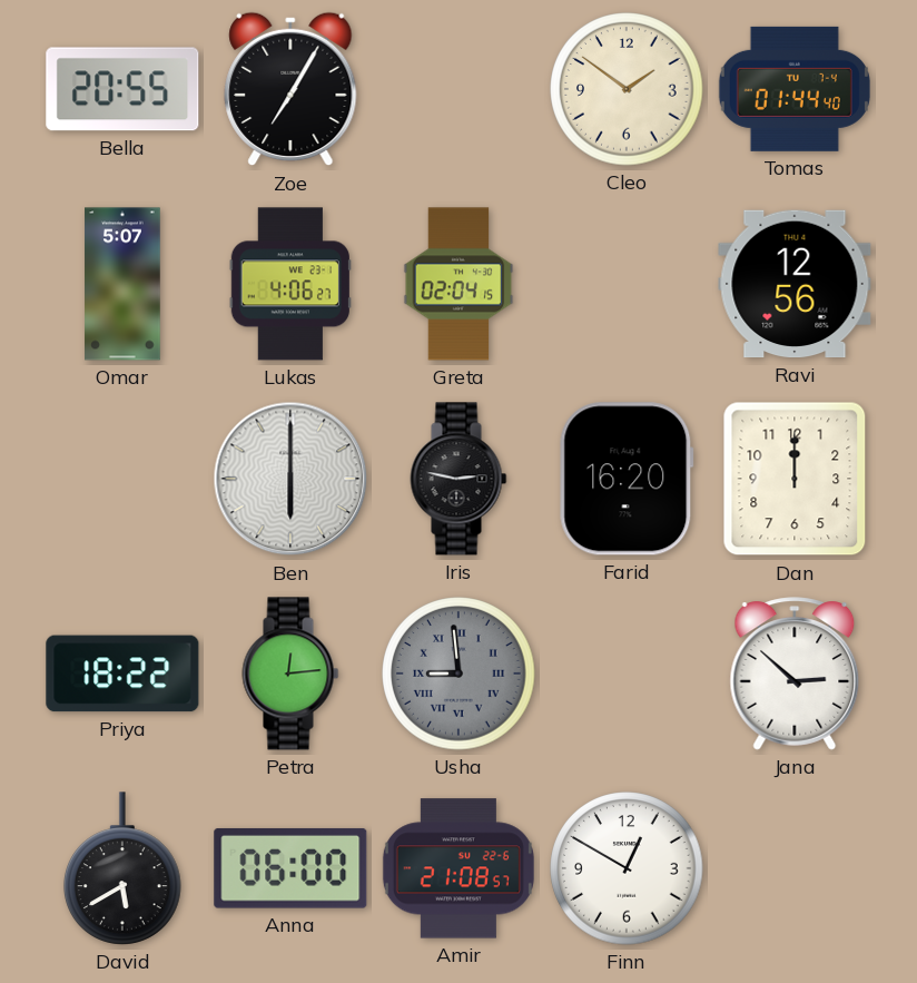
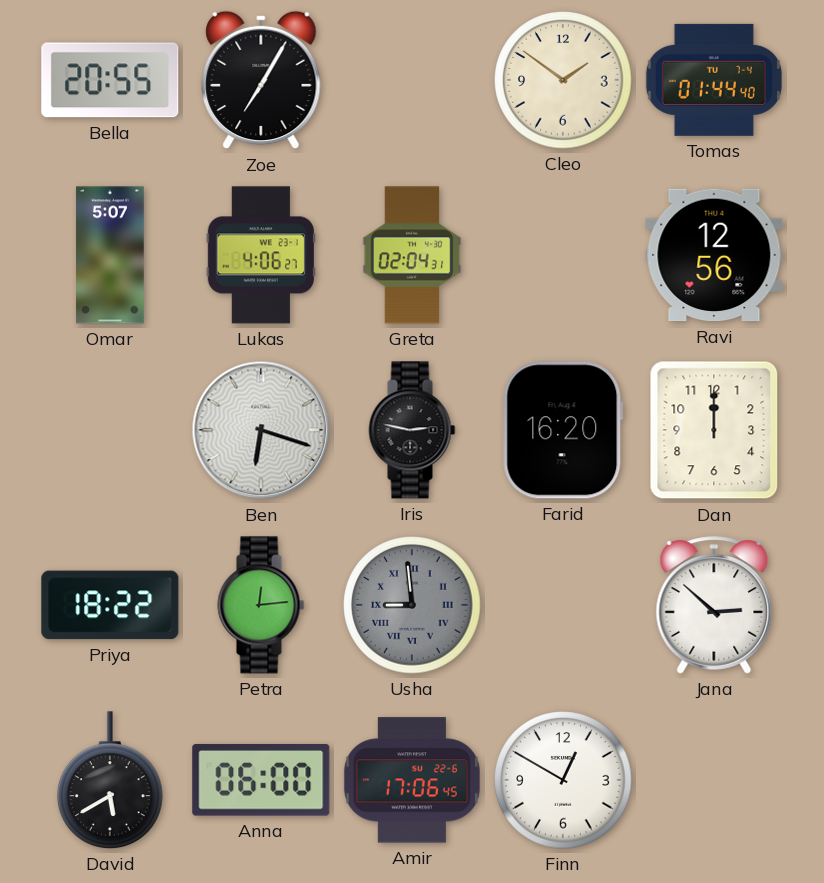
Greta: 02:04:15 -> 02:04:31 (412, 255)
Ben: 6:00 -> 6:18 (261, 430)
Amir: 21:08 -> 17:06 (412, 780)
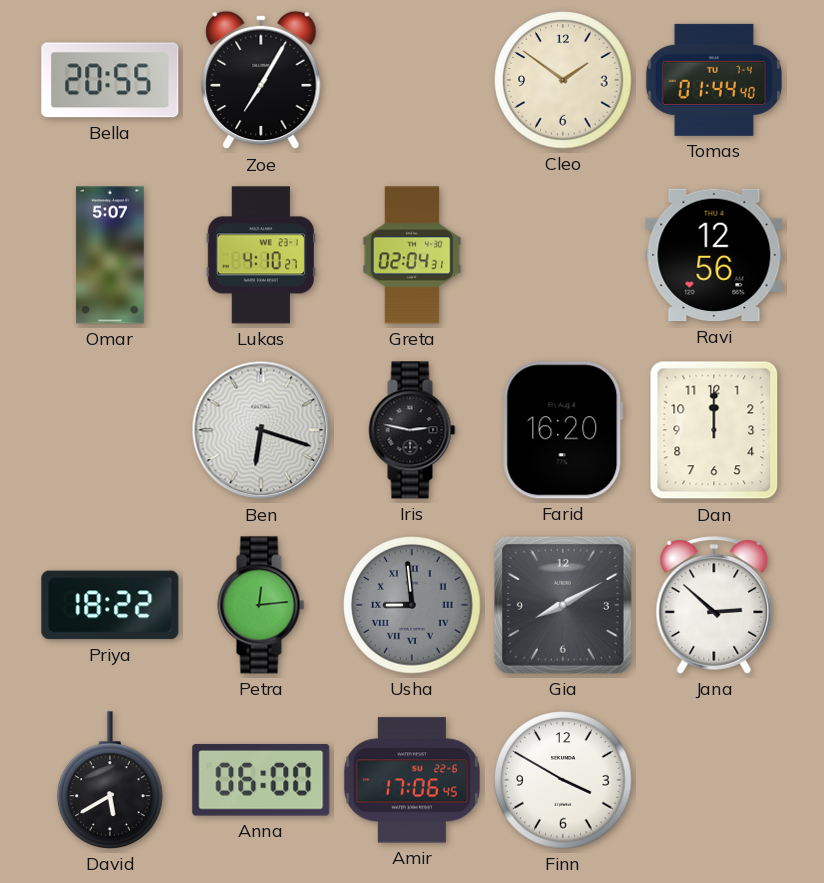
Lukas: 4:06 -> 4:10 (261, 255)
Gia: none -> 8:10 (563, 605)
Finn: 12:50 -> 3:50 (563, 780)
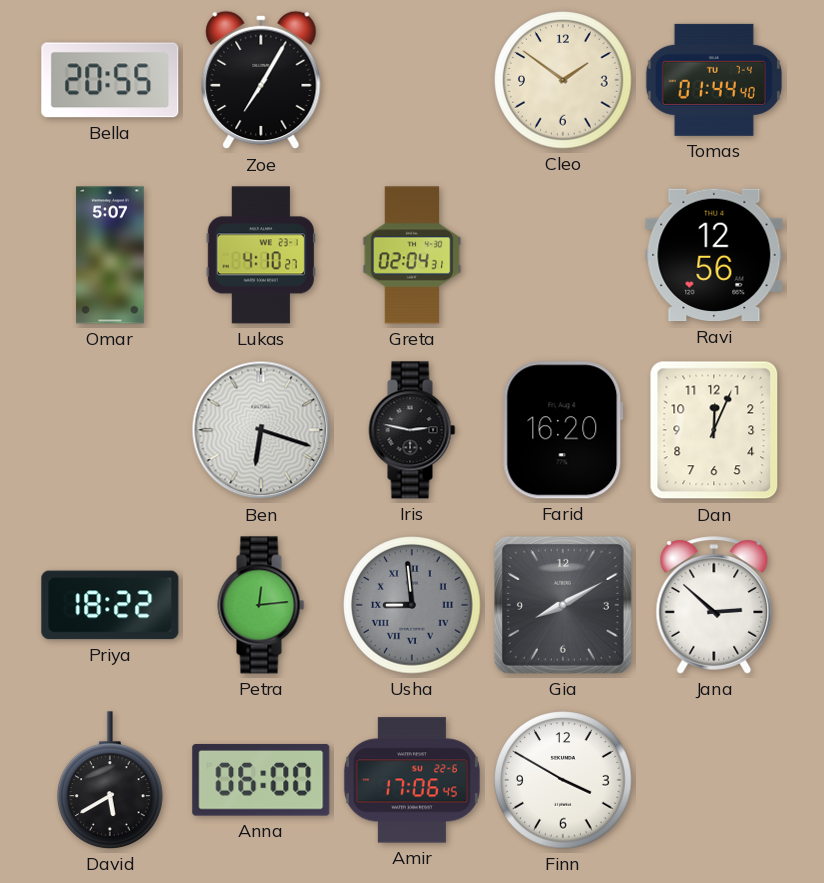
Dan: 12:00 -> 12:04 (714, 430)
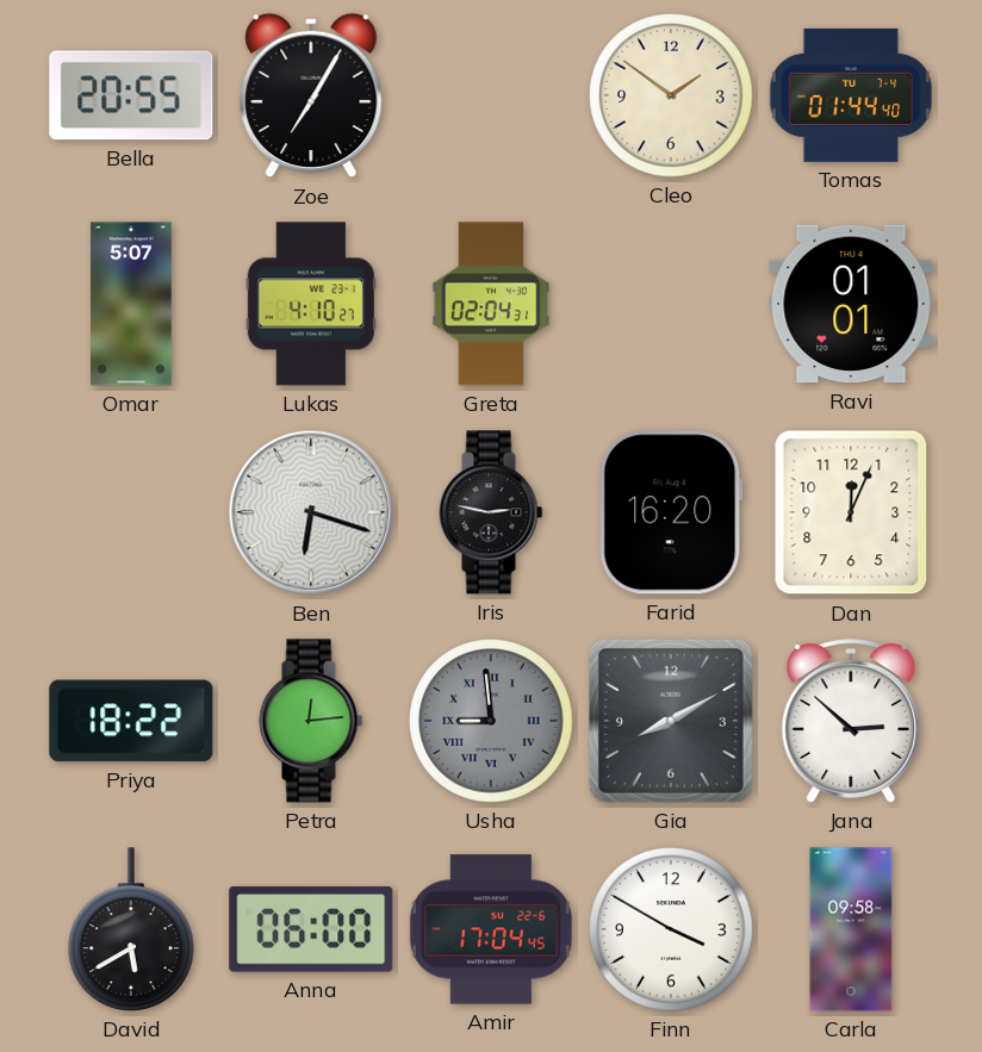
Ravi: 12:56 -> 01:01 (851, 304)
Amir: 17:06 -> 17:04 (491, 929)
Carla: none -> 09:58 (851, 929)
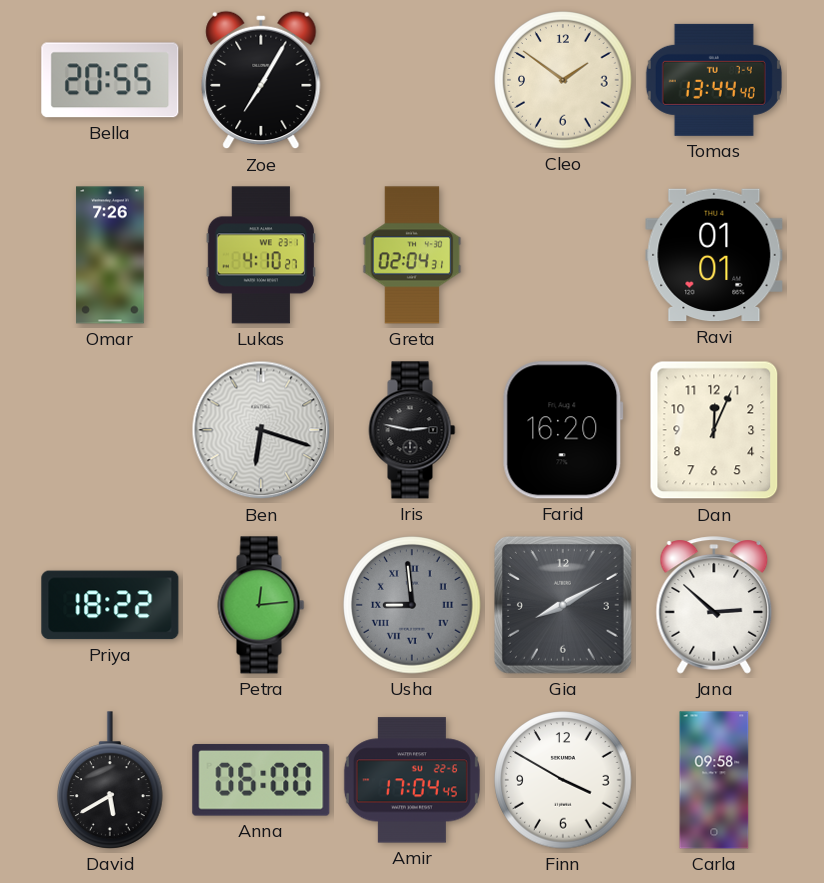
Tomas: 01:44 -> 13:44 (714, 80)
Omar: 5:07 -> 7:26 (110, 255)
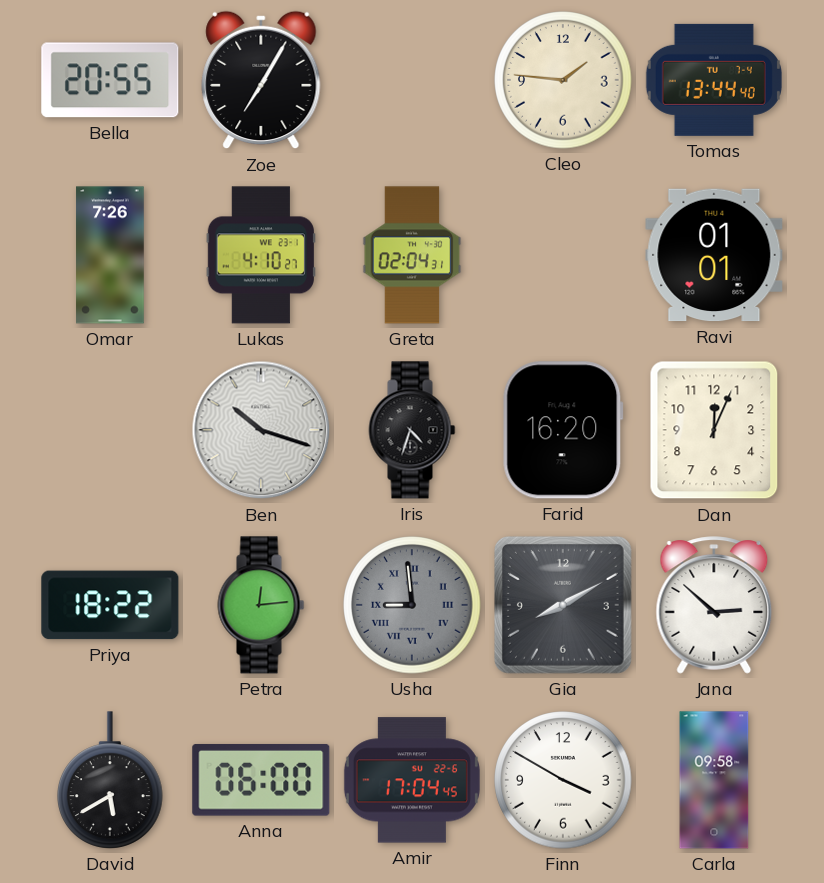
Cleo: 1:51 -> 1:46 (563, 80)
Ben: 6:18 -> 10:18 (261, 430)
Iris: 2:47 -> 4:33 (412, 430)
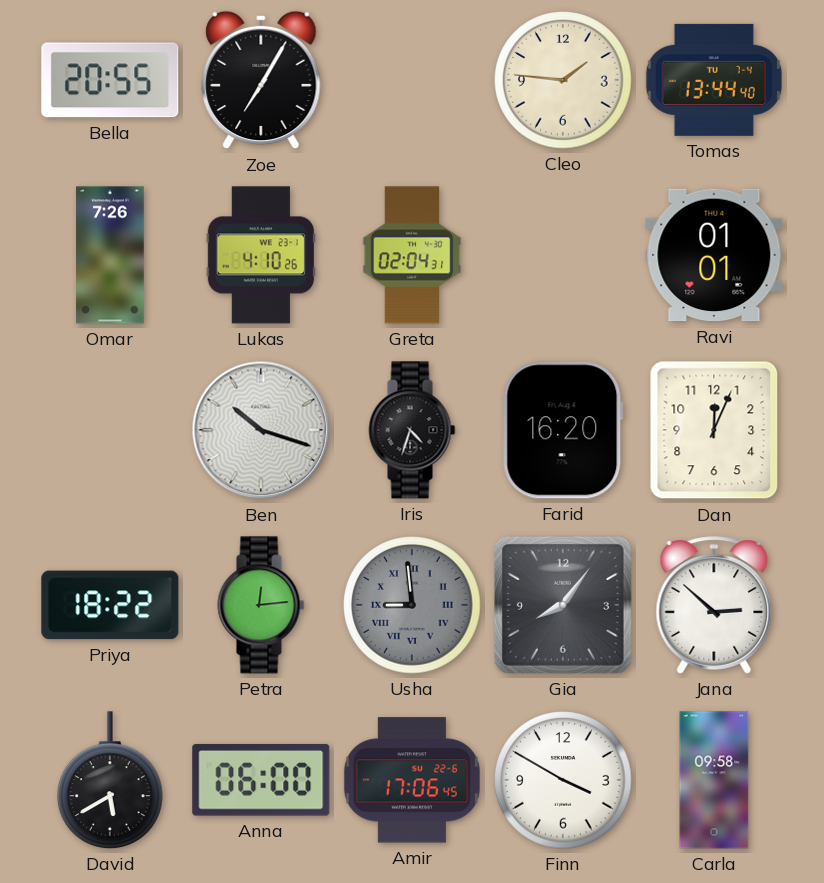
Lukas: 4:10:27 -> 4:10:26 (261, 255)
Gia: 8:10 -> 8:06 (563, 605)
Amir: 17:04 -> 17:06 (412, 780)
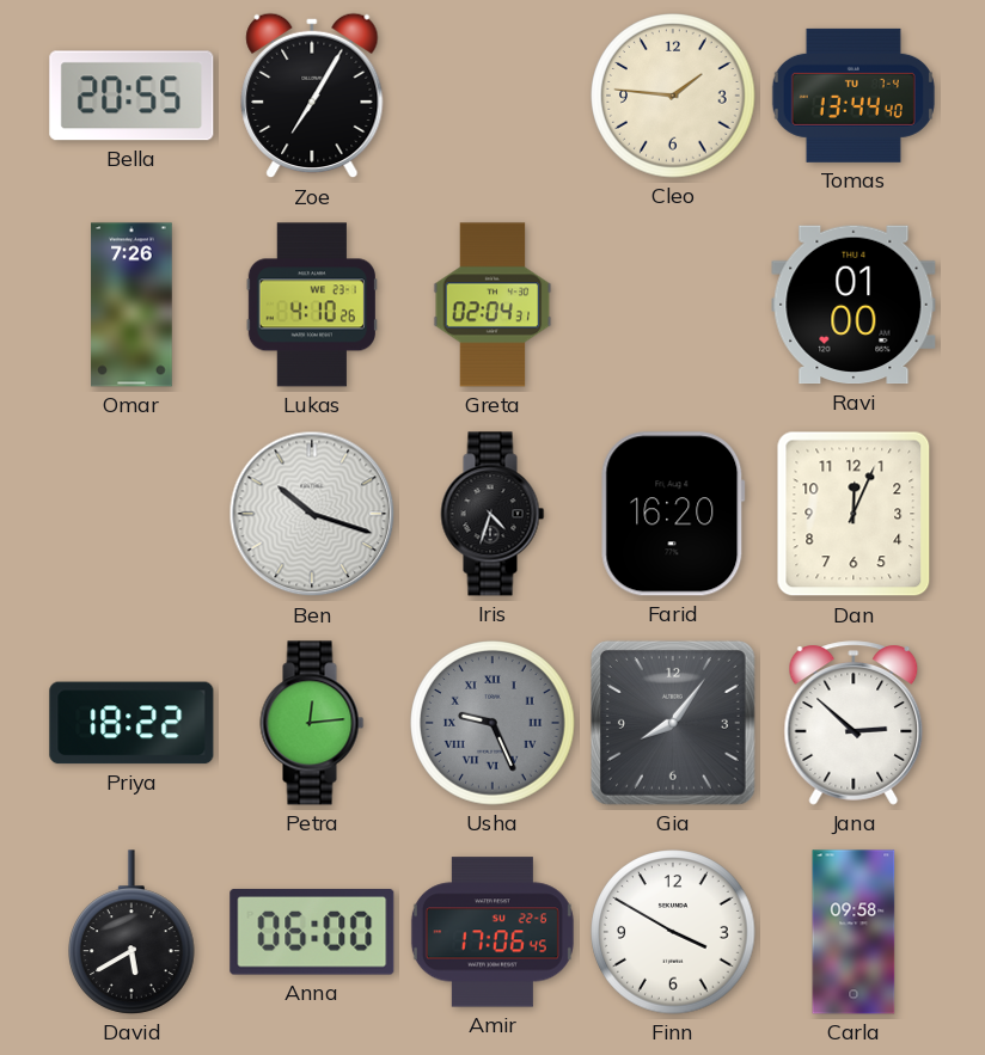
Ravi: 01:01 -> 01:00 (854, 305)
Usha: 8:59 -> 9:26 (493, 723)
